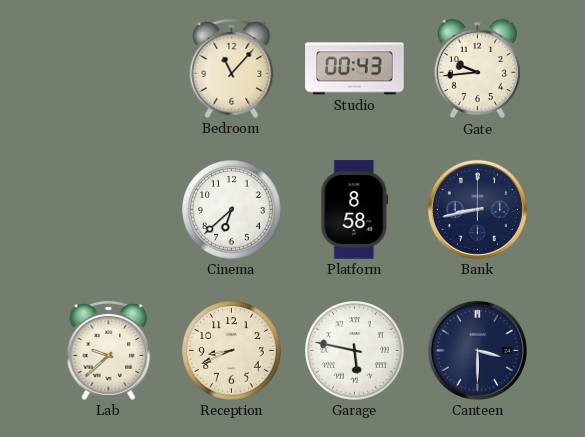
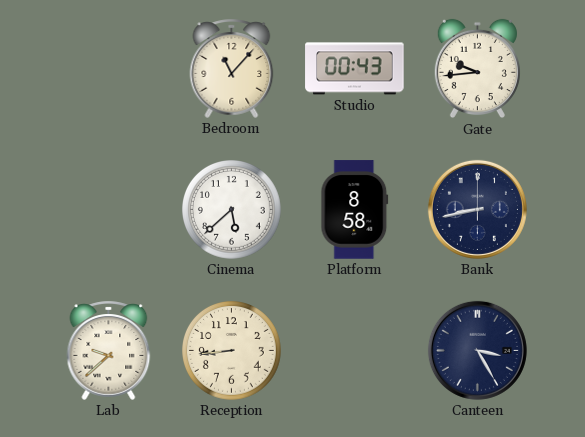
Cinema: 6:38 -> 5:38 (232, 210)
Reception: 8:41 -> 8:44 (232, 351)
Garage: 5:47 -> none (355, 351)
Canteen: 3:30 -> 3:25 (477, 350)
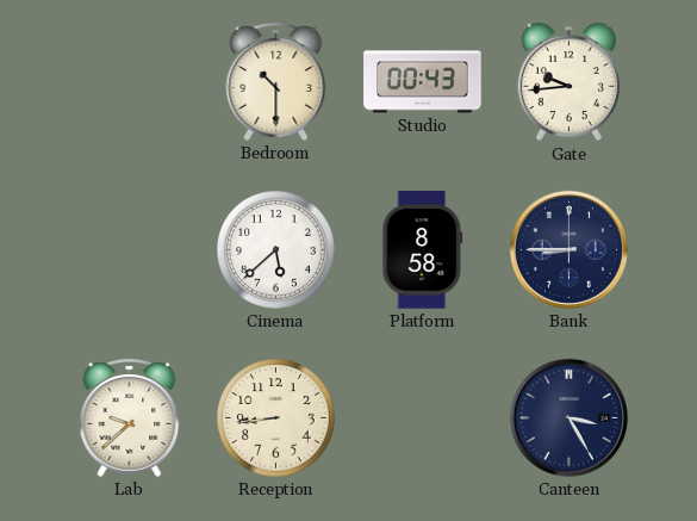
Bedroom: 11:07 -> 10:30 (276, 81)
Bank: 8:43 -> 8:45 (568, 249)
